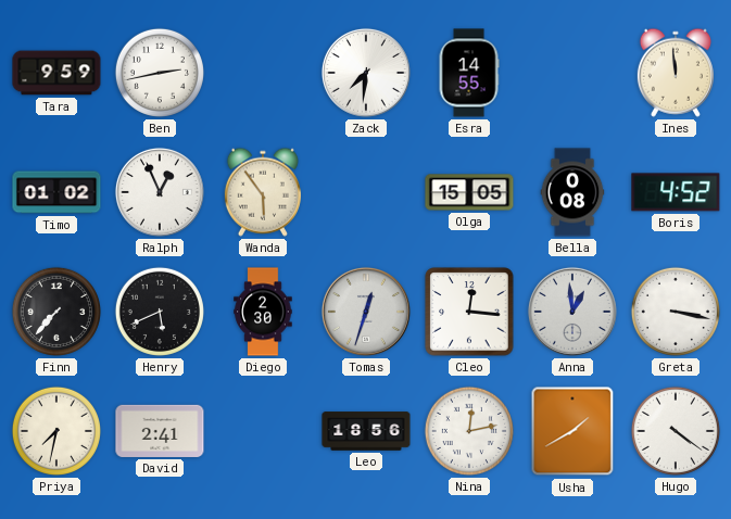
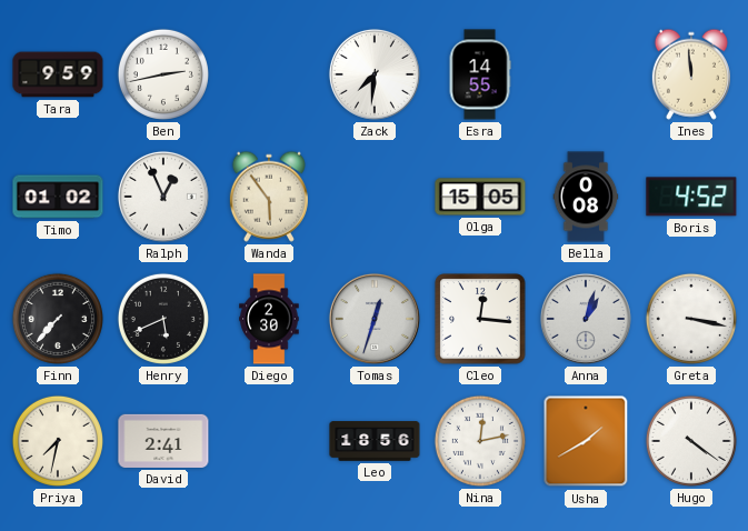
Anna: 12:59 -> 1:03 (586, 319)
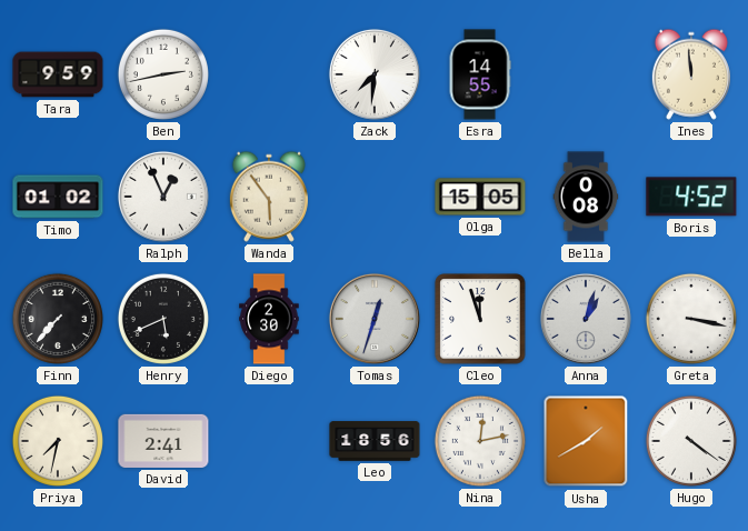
Cleo: 12:16 -> 11:57 (480, 319)
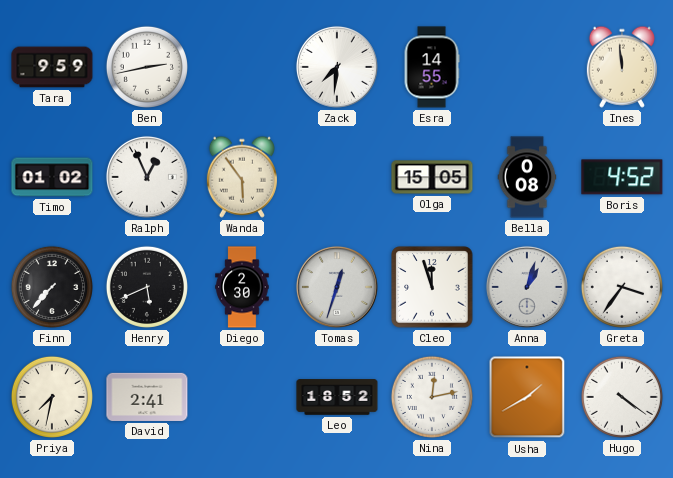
Greta: 3:17 -> 3:36 (622, 287)
Leo: 18:56 -> 18:52 (337, 397)
